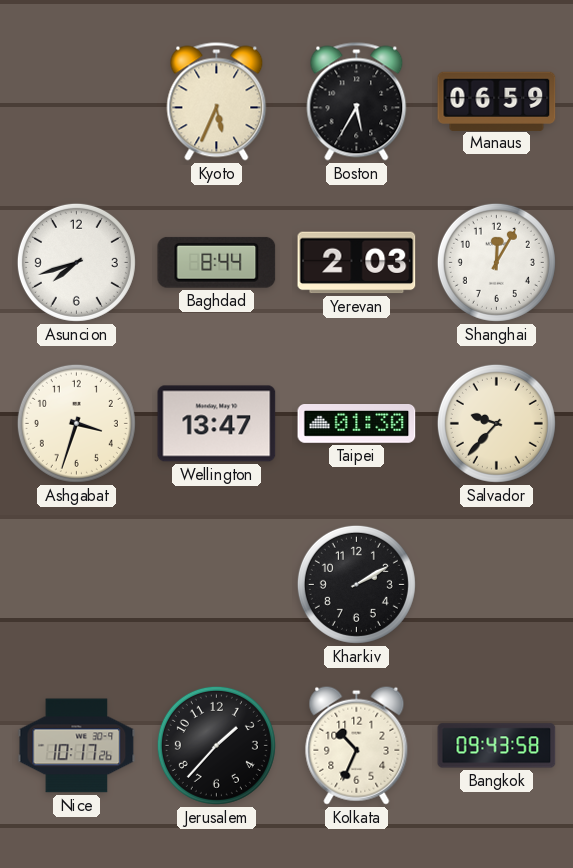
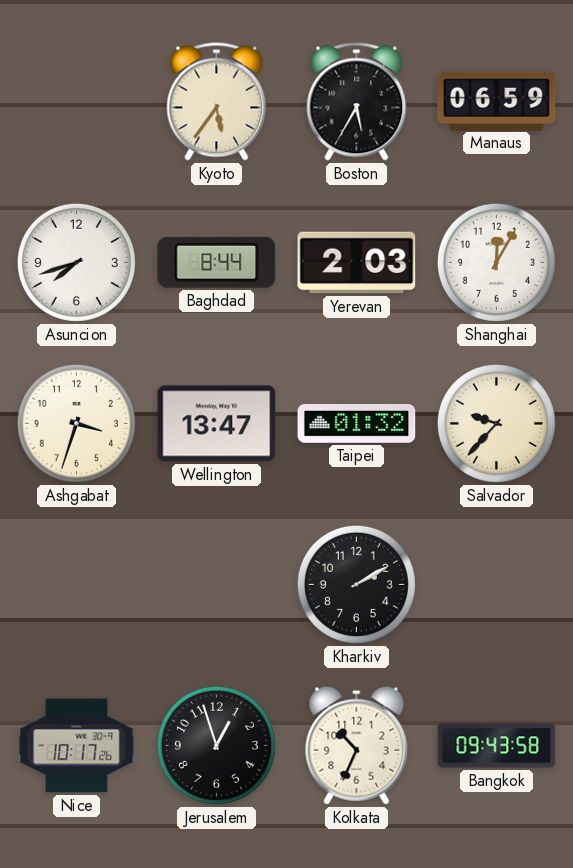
Kyoto: 5:34 -> 5:36 (217, 102)
Taipei: 01:30 -> 01:32 (357, 424)
Jerusalem: 1:37 -> 12:57 (216, 745)
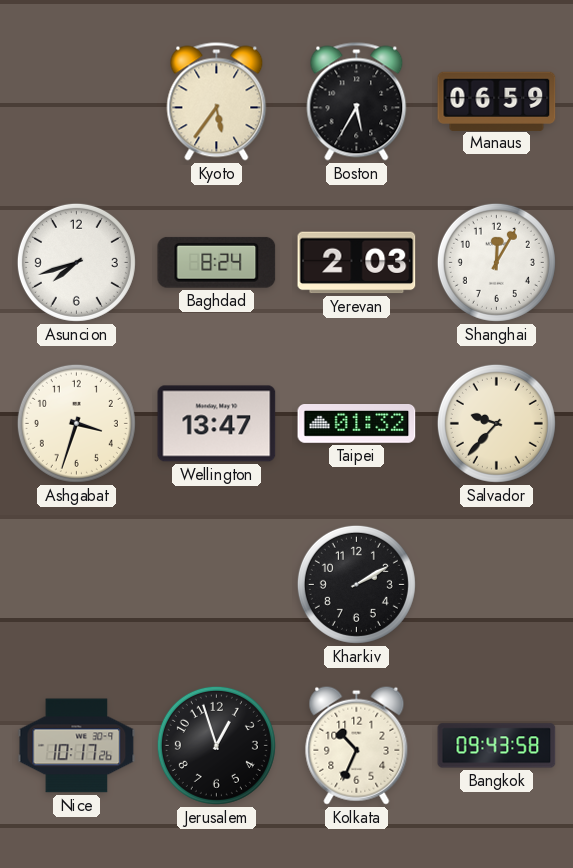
Baghdad: 8:44 -> 8:24 (217, 262)
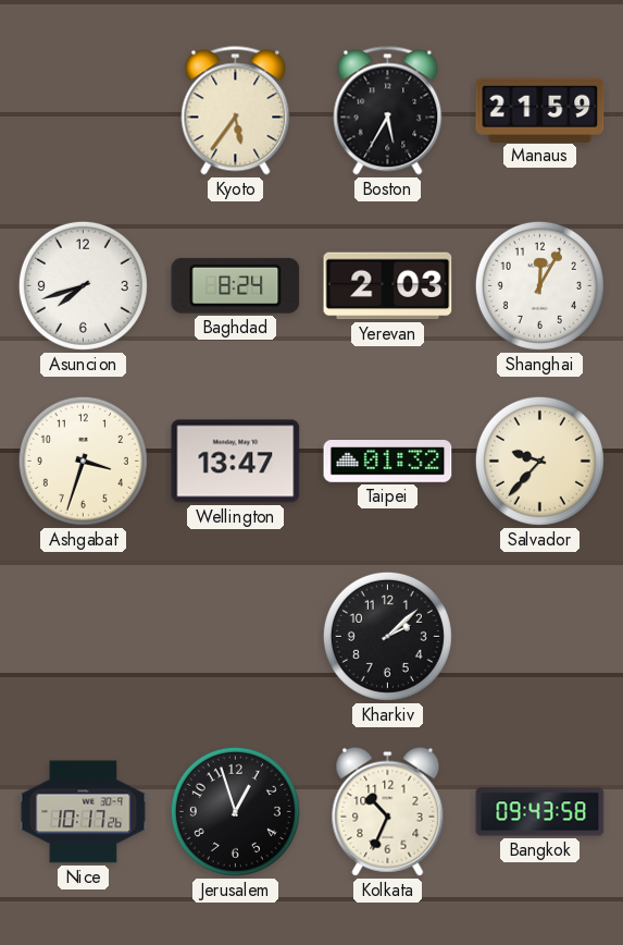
Manaus: 06:59 -> 21:59 (540, 110)
Kharkiv: 2:10 -> 2:08 (387, 636)
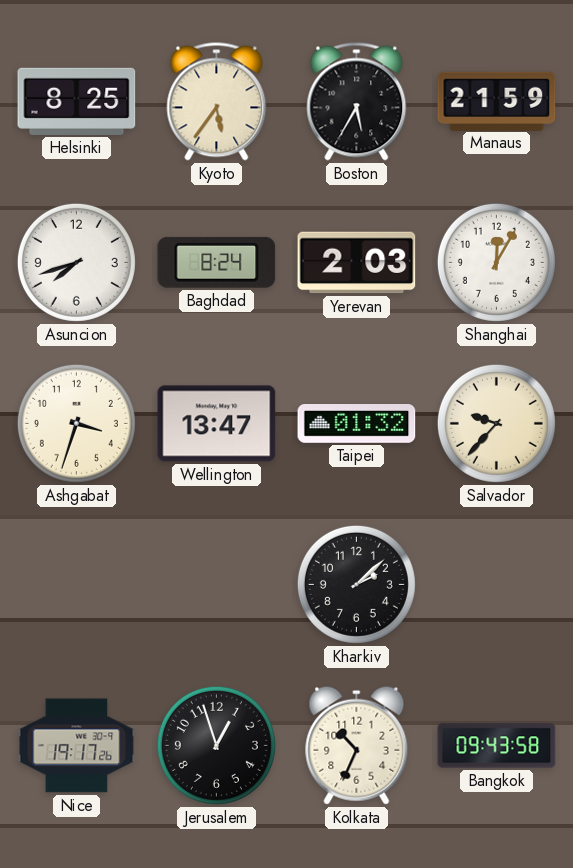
Helsinki: none -> 8:25 (77, 101)
Nice: 10:17 -> 19:17 (77, 746)
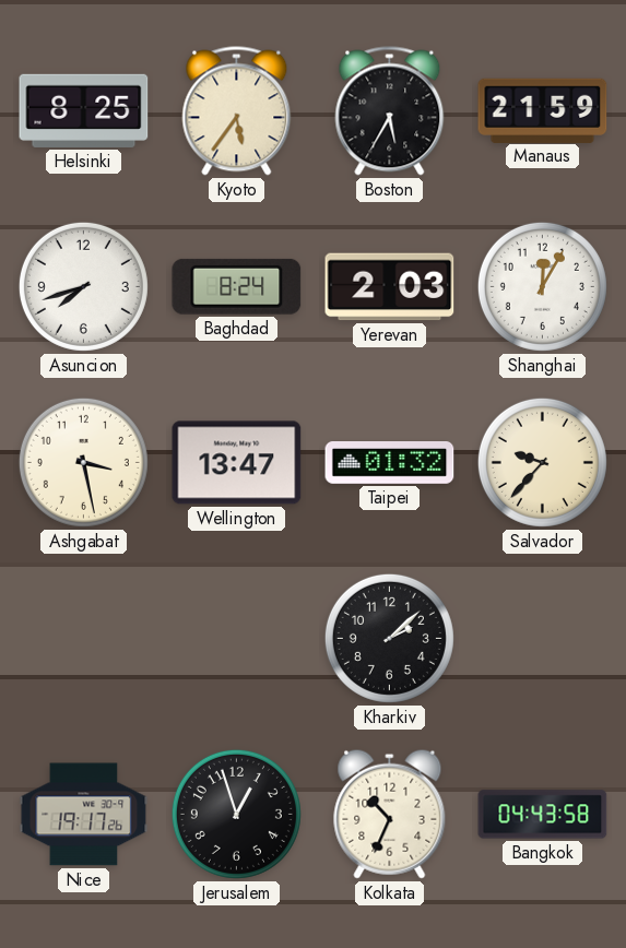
Ashgabat: 3:33 -> 3:28 (83, 462)
Bangkok: 09:43 -> 04:43 (543, 815)
